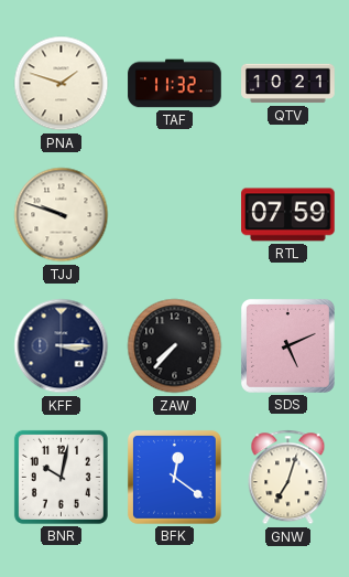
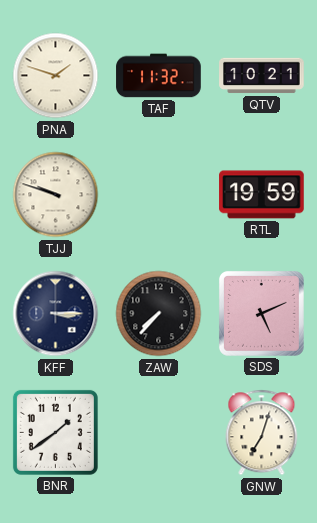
RTL: 07:59 -> 19:59 (262, 195)
BNR: 10:02 -> 1:39 (55, 432)
BFK: 12:21 -> none (174, 477)
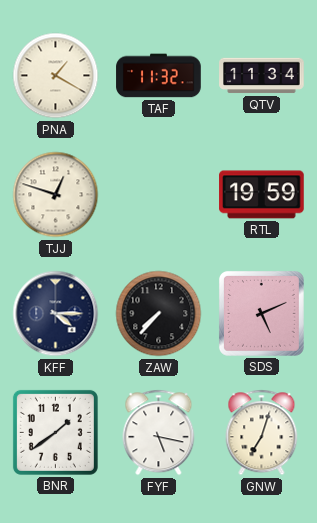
PNA: 1:48 -> 1:20 (56, 76)
QTV: 10:21 -> 11:34 (262, 76)
TJJ: 9:48 -> 12:48 (56, 195)
KFF: 3:15 -> 4:15 (56, 314)
FYF: none -> 5:17 (159, 433)
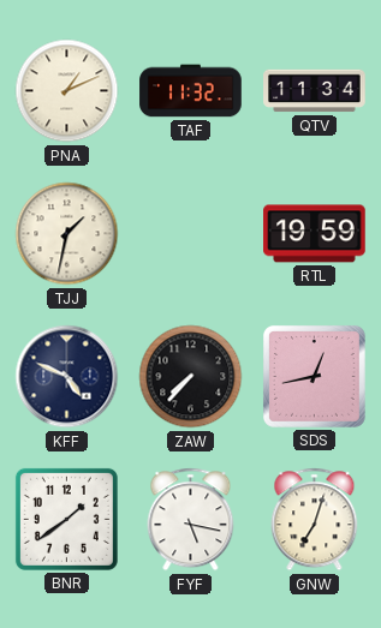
PNA: 1:20 -> 1:11 (67, 91)
TJJ: 12:48 -> 1:32 (67, 234)
KFF: 4:15 -> 4:49 (67, 377)
SDS: 5:11 -> 12:43 (314, 376)
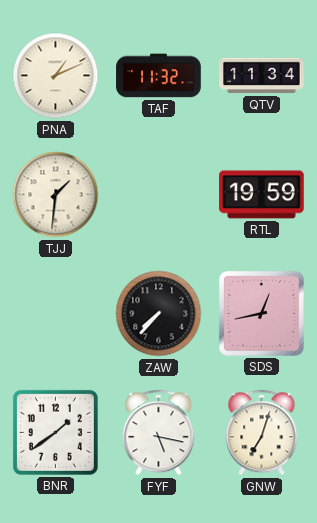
TJJ: 1:32 -> 1:31 (56, 195)
KFF: 4:49 -> none (67, 377)
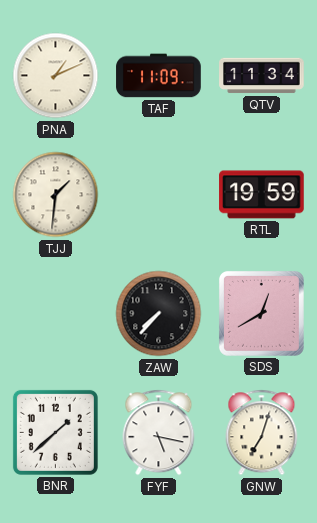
TAF: 11:32 -> 11:09 (159, 76)
SDS: 12:43 -> 12:40 (261, 313)
BNR: 1:39 -> 1:38 (55, 432)
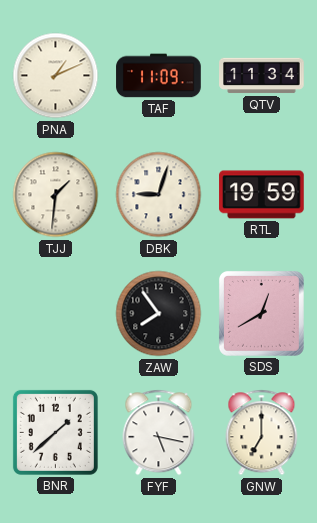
DBK: none -> 9:03 (159, 195)
ZAW: 7:37 -> 7:54 (159, 314)
GNW: 7:03 -> 7:00 (262, 433)
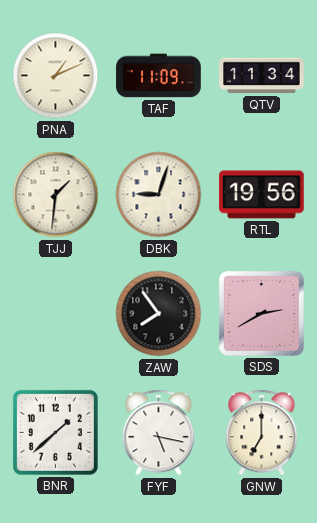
RTL: 19:59 -> 19:56 (262, 195)
SDS: 12:40 -> 2:40 (261, 313)
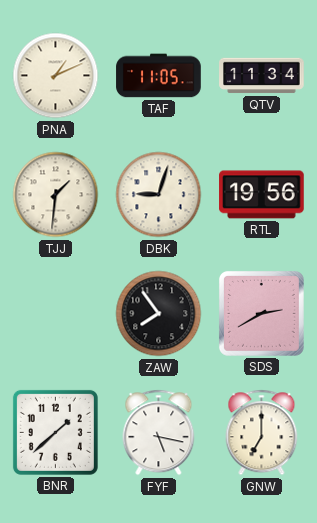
TAF: 11:09 -> 11:05 (159, 76)
